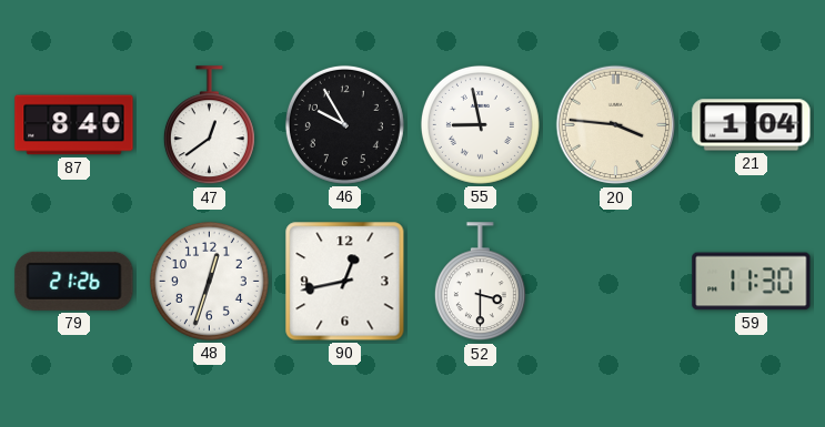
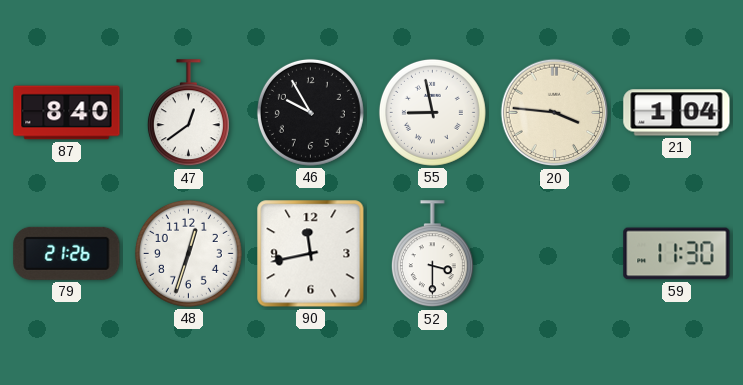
90: 12:43 -> 11:43 (311, 254)
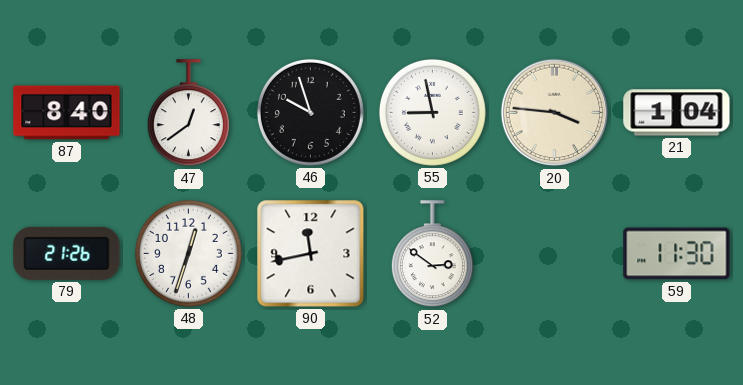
46: 9:55 -> 9:57 (310, 112)
52: 3:30 -> 2:51 (432, 254)
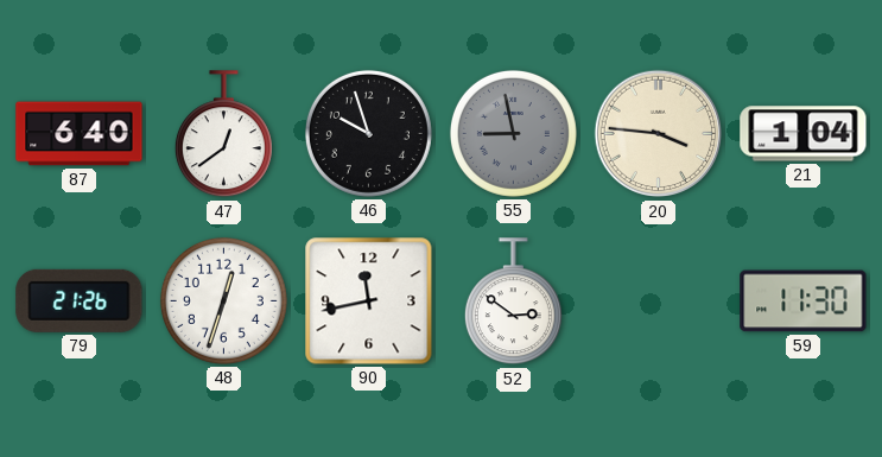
87: 8:40 -> 6:40 (80, 134)
55 dial: white -> grey (513, 133)
